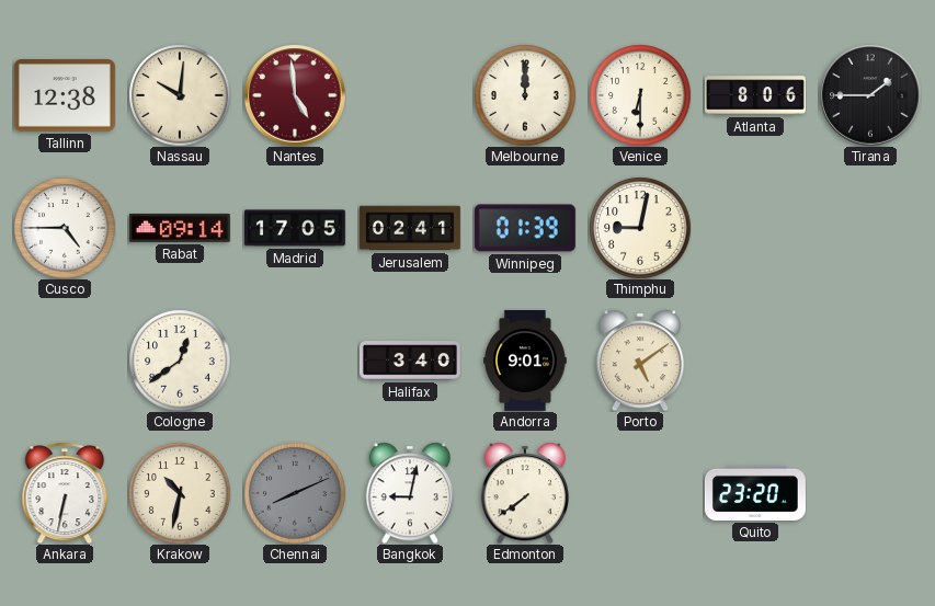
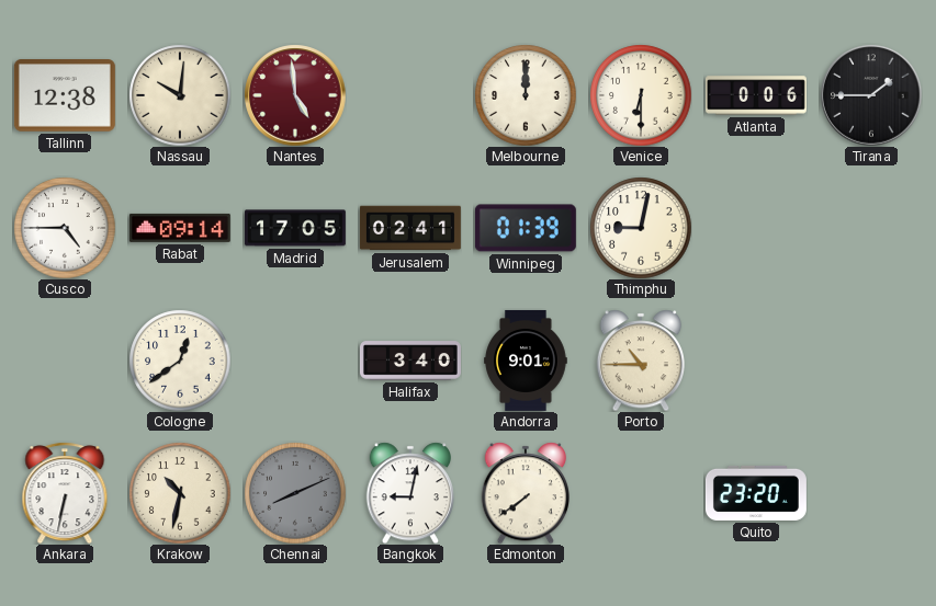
Atlanta: 8:06 -> 0:06 (756, 95)
Porto: 5:09 -> 10:45 (640, 361)
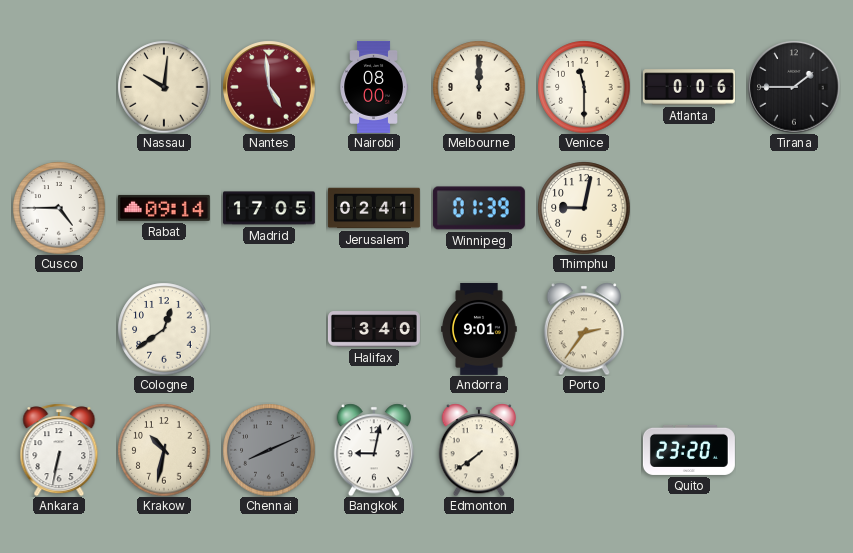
Tallinn: 12:38 -> none (65, 95)
Nairobi: none -> 08:00 (374, 87)
Venice: 6:30 -> 11:30 (584, 87)
Porto: 10:45 -> 2:36 (583, 329)
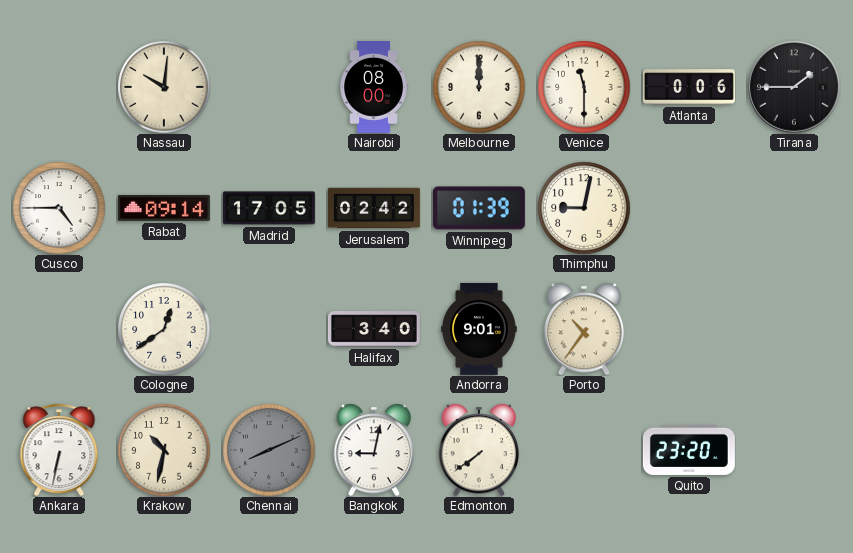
Nantes: 4:59 -> none (269, 87)
Jerusalem: 02:41 -> 02:42 (374, 208)
Porto: 2:36 -> 10:36 (583, 329)
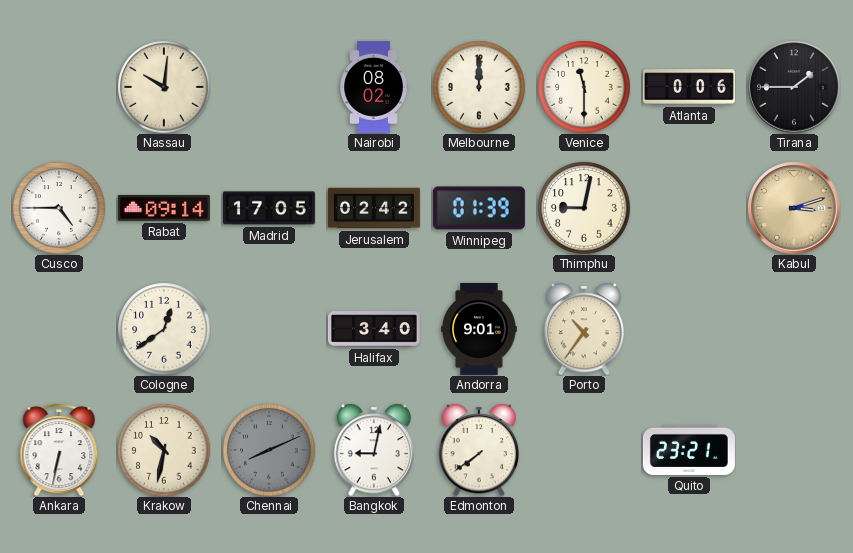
Nairobi: 08:00 -> 08:02 (374, 87)
Kabul: none -> 3:12 (794, 208)
Quito: 23:20 -> 23:21 (689, 450)
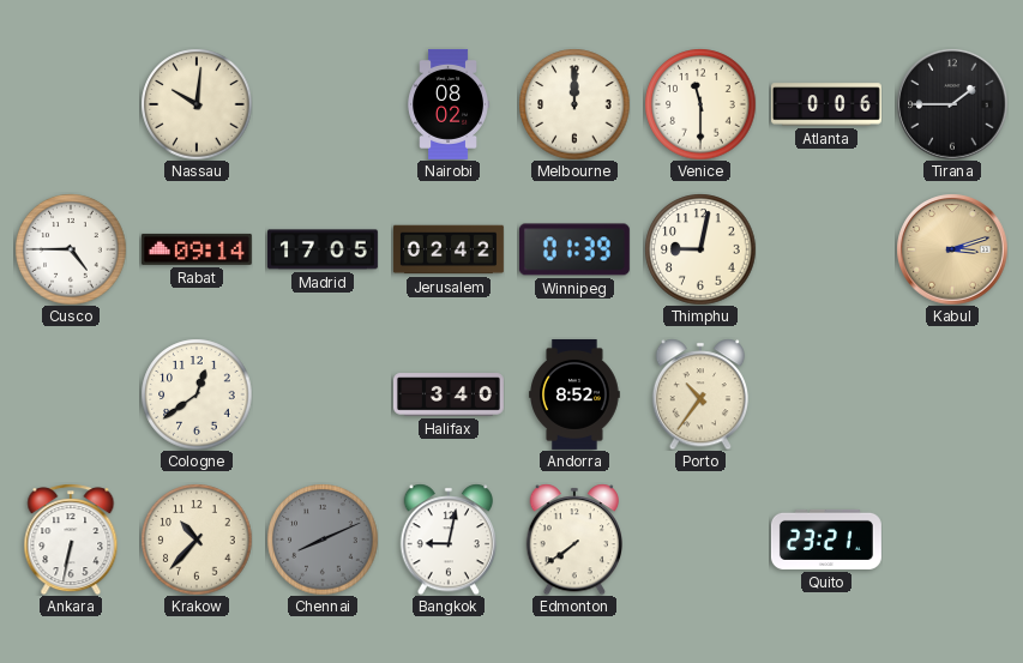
Andorra: 9:01 -> 8:52 (574, 394)
Krakow: 10:32 -> 10:37 (197, 540)
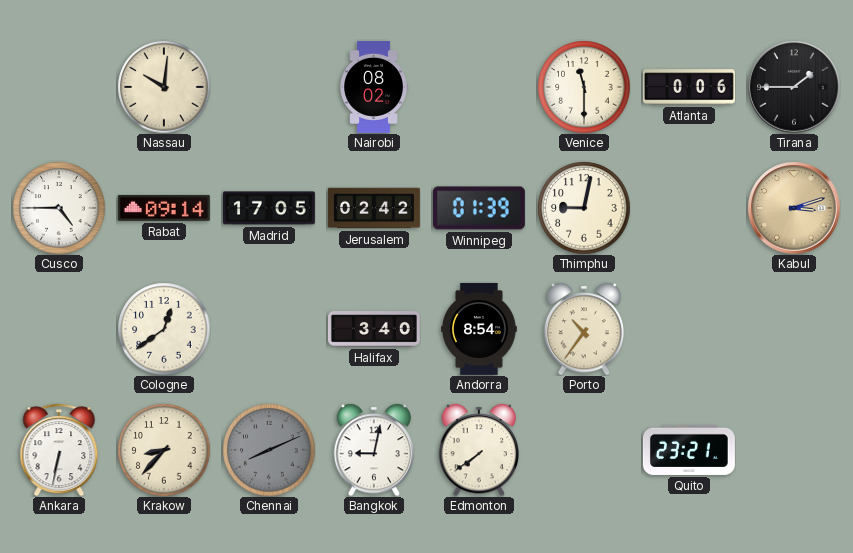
Melbourne: 12:00 -> none (574, 104)
Andorra: 8:52 -> 8:54 (479, 329)
Krakow: 10:37 -> 8:37 (164, 450)
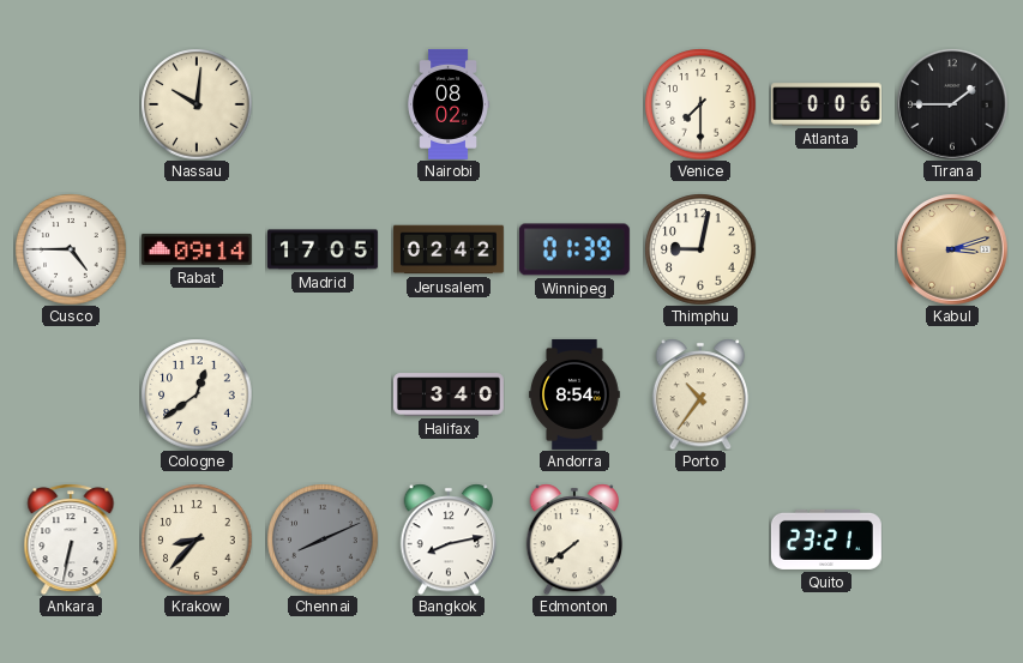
Venice: 11:30 -> 7:30 (700, 104)
Bangkok: 9:02 -> 8:13 (447, 540)
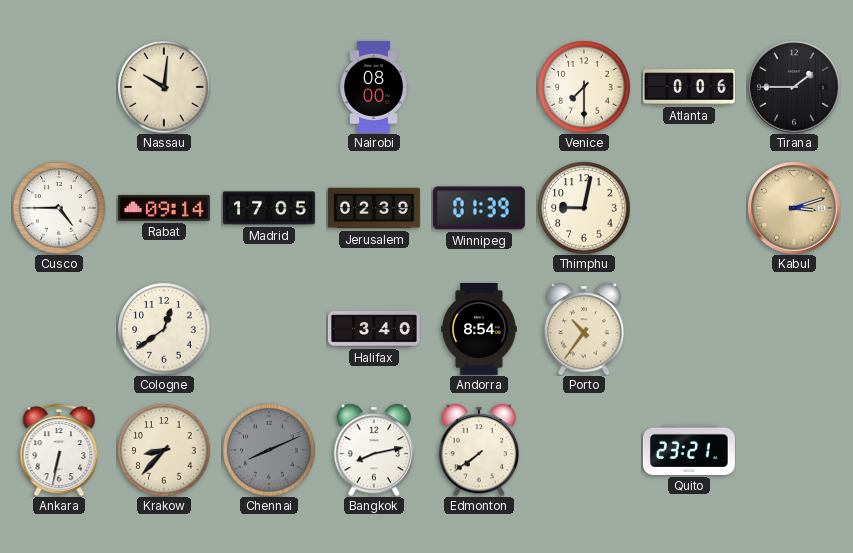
Nairobi: 08:02 -> 08:00 (374, 87)
Jerusalem: 02:42 -> 02:39 (374, 208)
